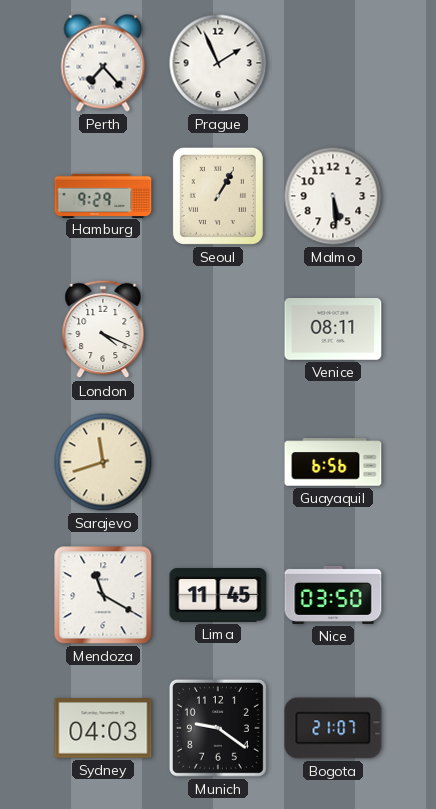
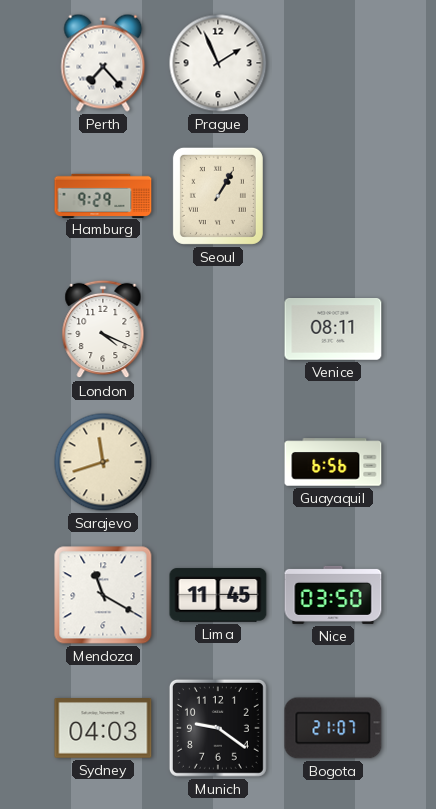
Malmo: 5:29 -> none (333, 196)
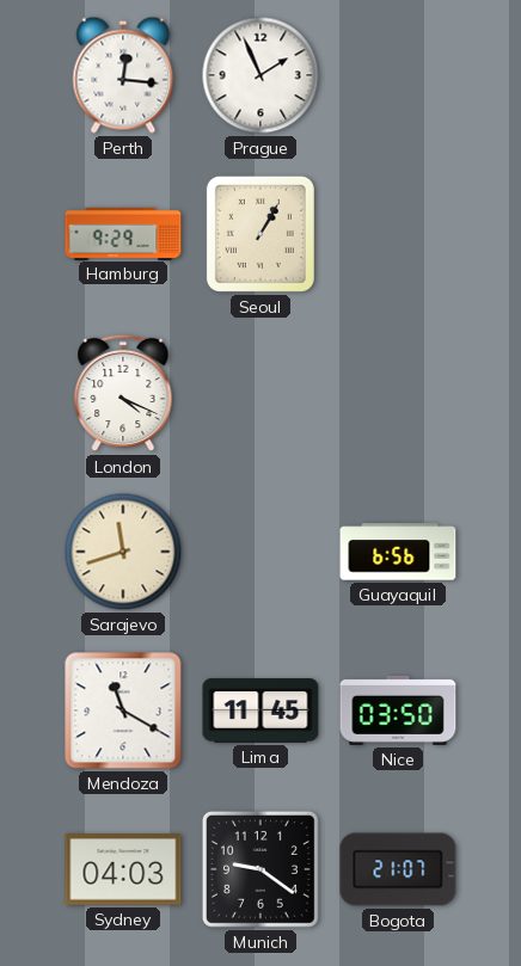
Perth: 7:23 -> 12:16 (123, 75)
Venice: 08:11 -> none (333, 330)
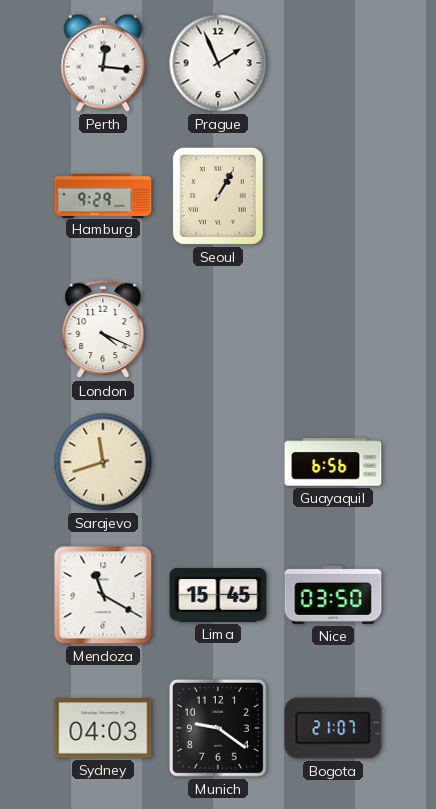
Lima: 11:45 -> 15:45 (218, 595)
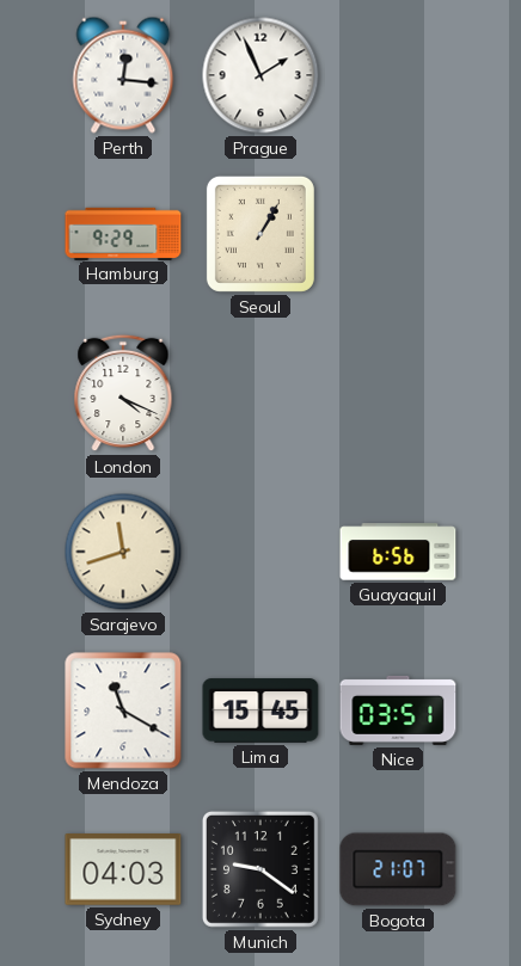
Nice: 03:50 -> 03:51 (398, 710)
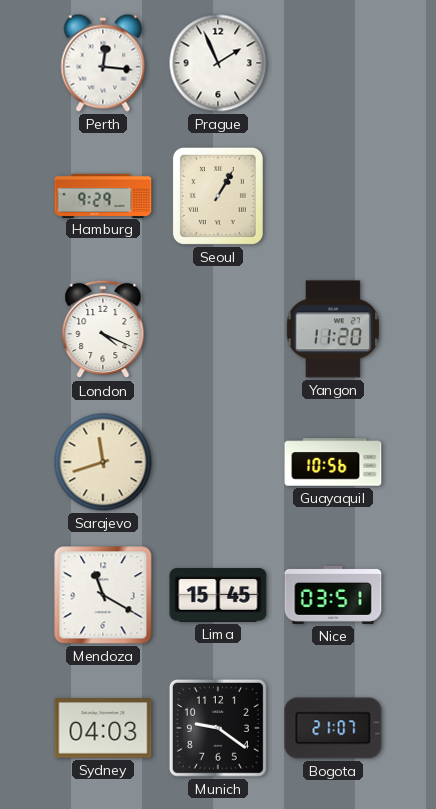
Yangon: none -> 11:20 (332, 329)
Guayaquil: 6:56 -> 10:56 (333, 462)
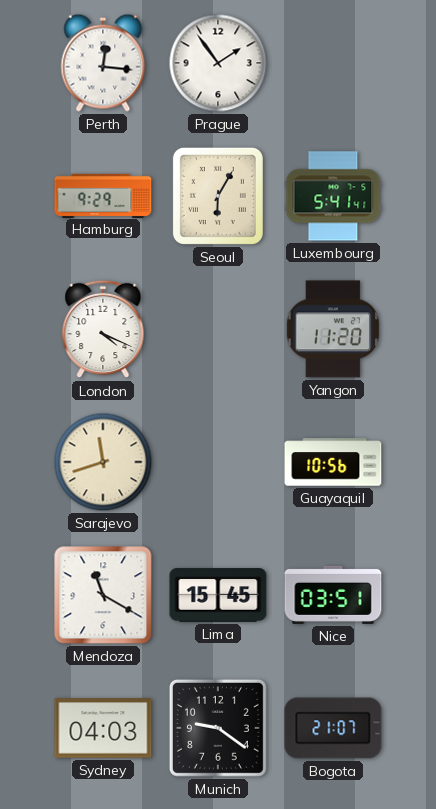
Prague: 1:56 -> 1:54 (218, 63)
Seoul: 1:05 -> 6:05 (218, 196)
Luxembourg: none -> 5:41 (333, 196)
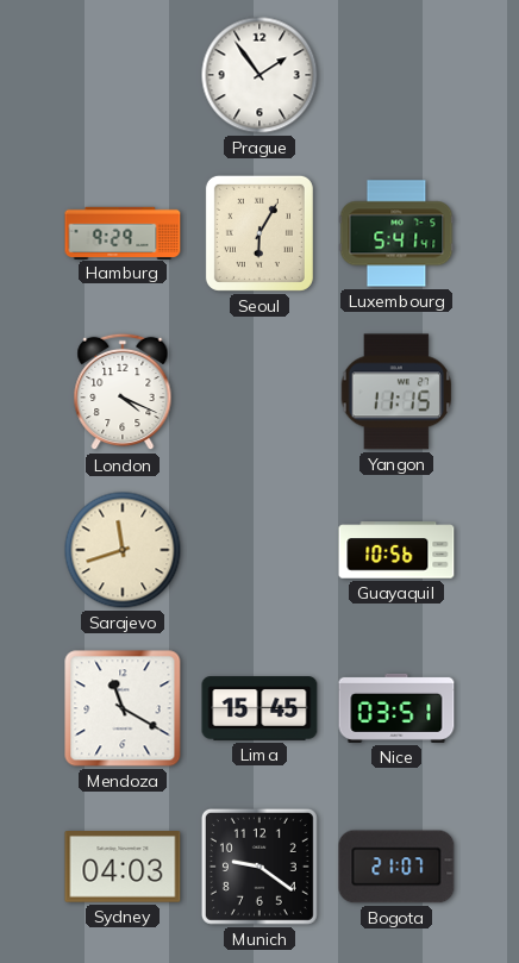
Perth: 12:16 -> none (103, 63)
Yangon: 11:20 -> 11:15 (395, 392)
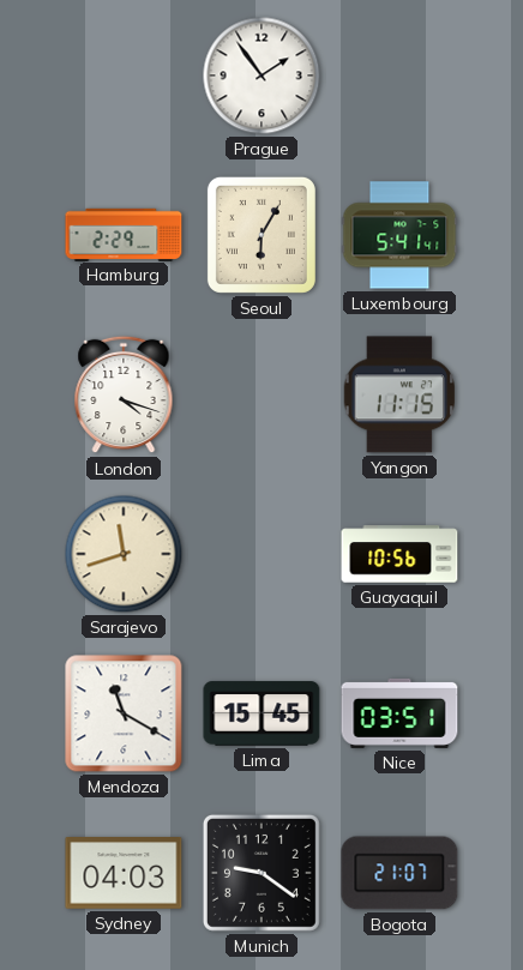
Hamburg: 9:29 -> 2:29 (124, 234)
London: 4:19 -> 4:18 (124, 394)
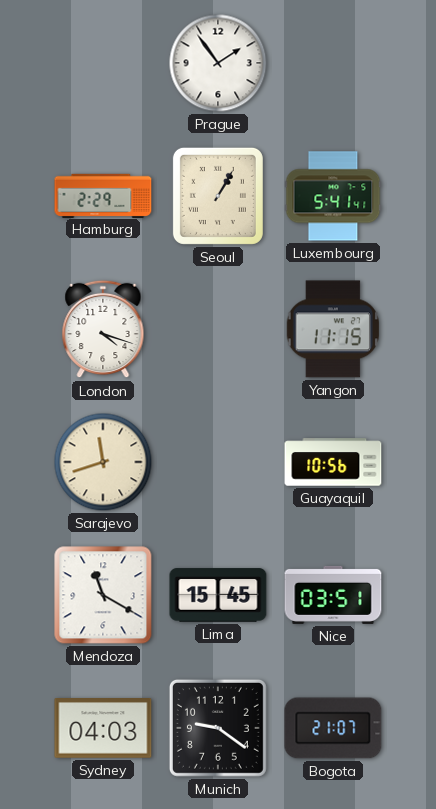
Seoul: 6:05 -> 1:05 (218, 196)
